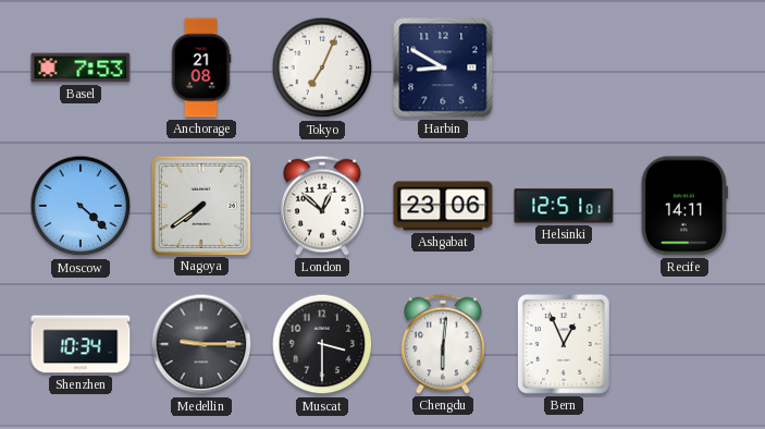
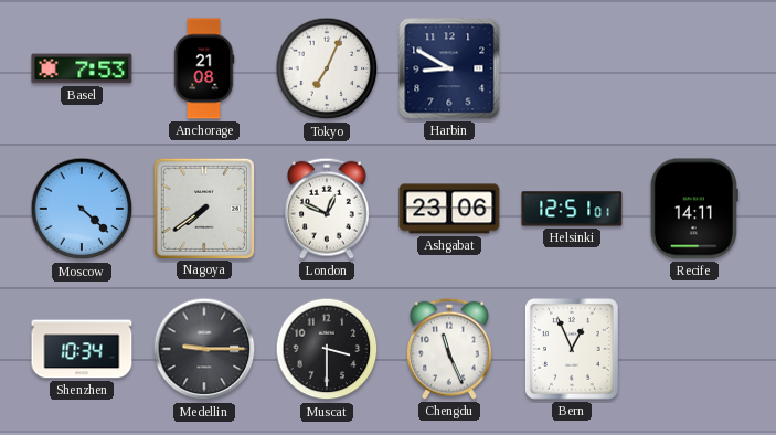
London: 12:52 -> 12:49 (328, 209)
Chengdu: 6:01 -> 11:26 (450, 349)
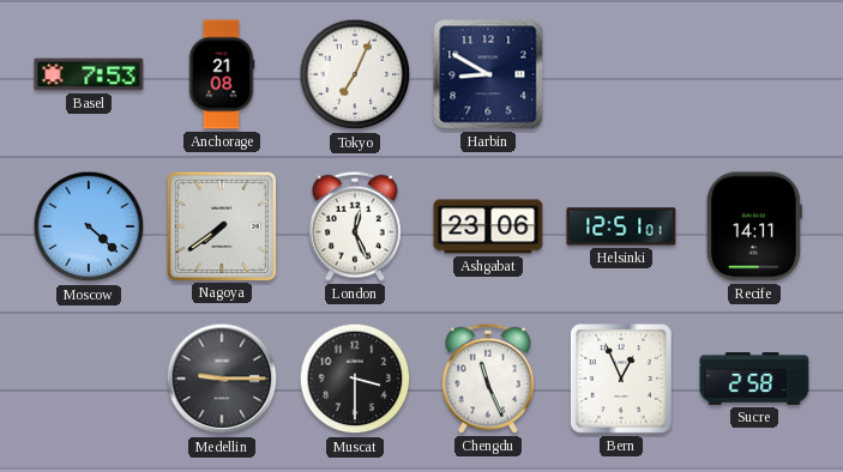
London: 12:49 -> 12:26 (356, 226)
Shenzhen: 10:34 -> none (82, 349)
Sucre: none -> 2:58 (754, 379)
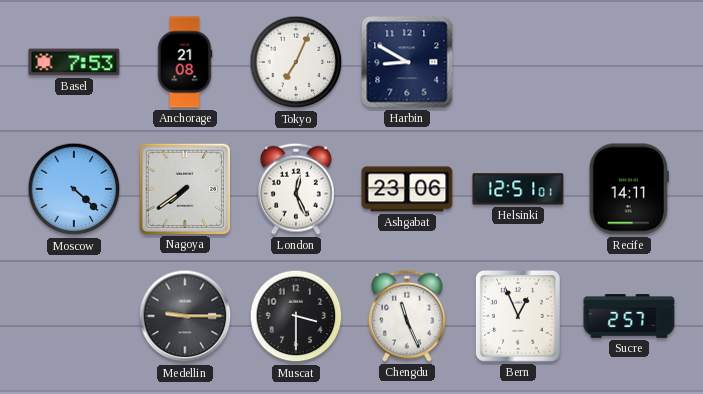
Sucre: 2:58 -> 2:57 (629, 316)
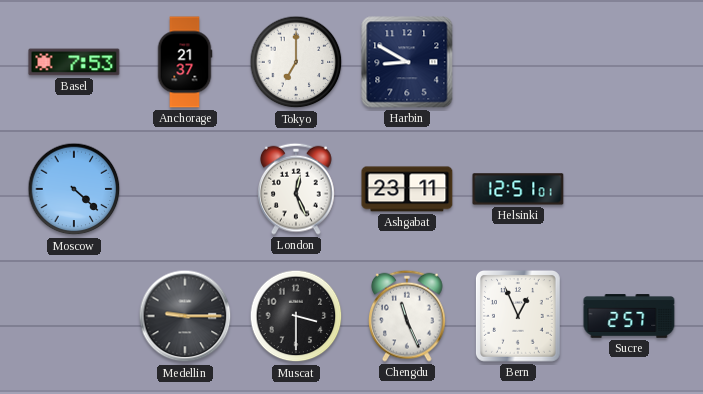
Anchorage: 21:08 -> 21:37 (185, 62)
Tokyo: 7:04 -> 7:00 (296, 62)
Nagoya: 7:39 -> none (184, 188)
Ashgabat: 23:06 -> 23:11 (407, 189)
Recife: 14:11 -> none (629, 189)
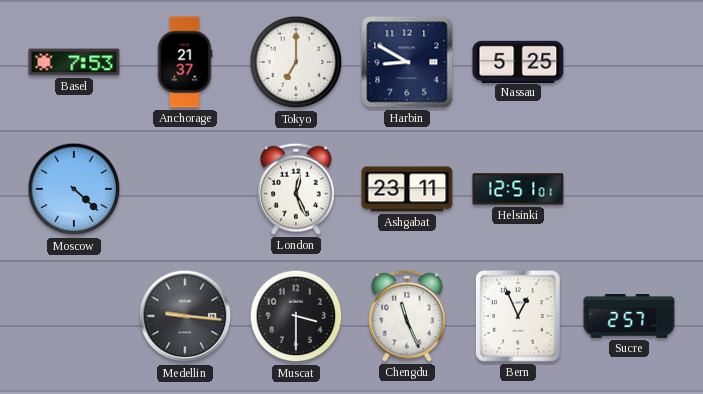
Nassau: none -> 5:25 (518, 61)
Medellin: 9:15 -> 9:16 (185, 316)
